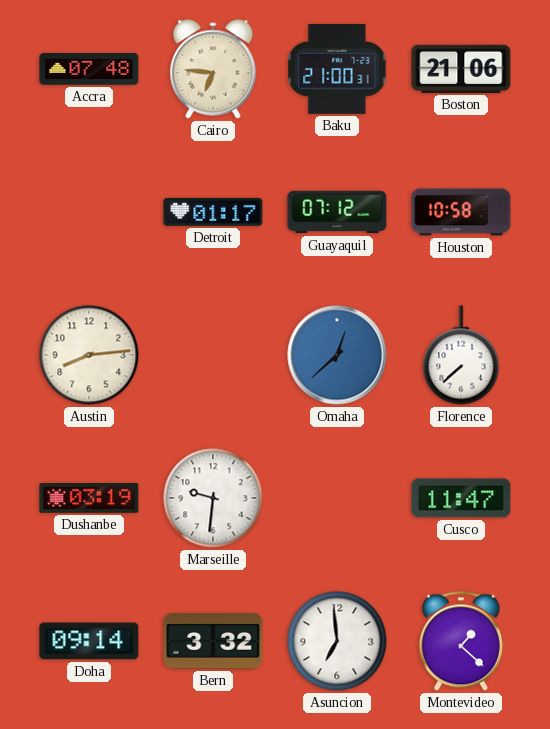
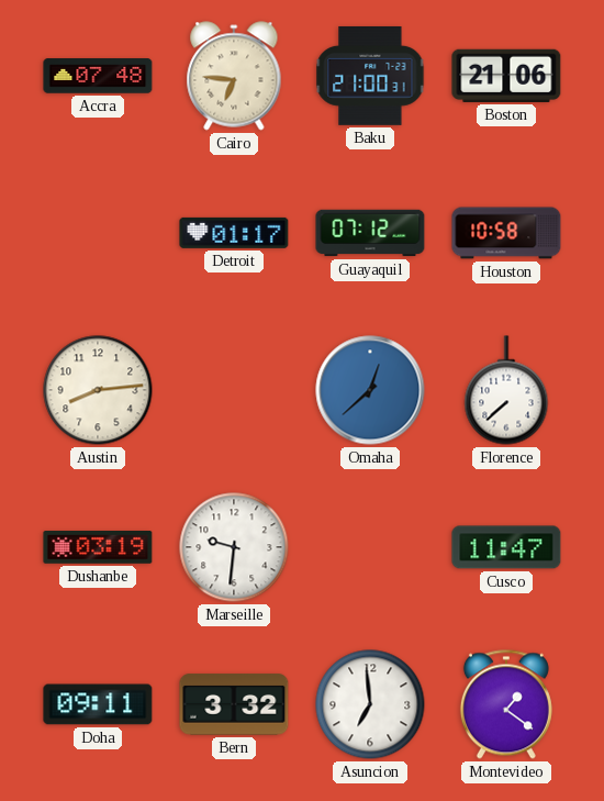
Doha: 09:14 -> 09:11 (98, 704)
Montevideo: 1:22 -> 1:21 (506, 704)
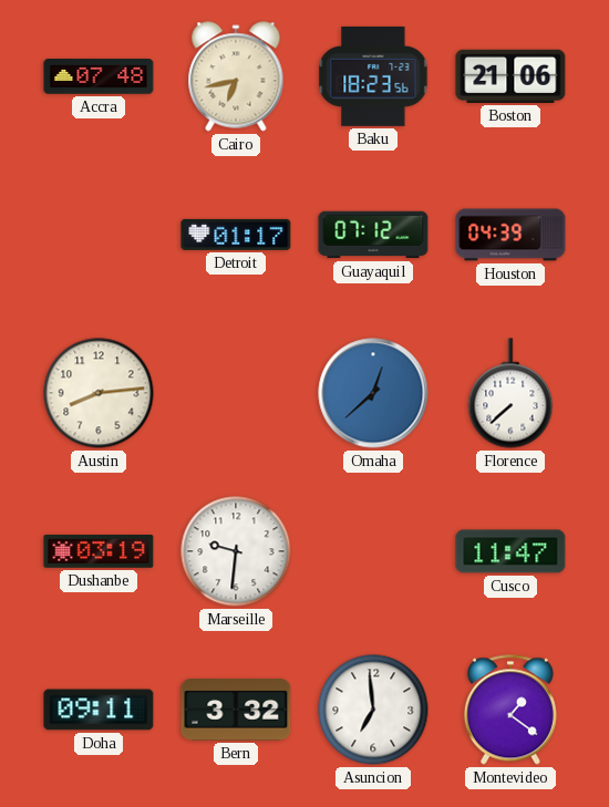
Cairo: 6:46 -> 6:43 (236, 76)
Baku: 21:00 -> 18:23 (373, 76)
Houston: 10:58 -> 04:39 (510, 235)
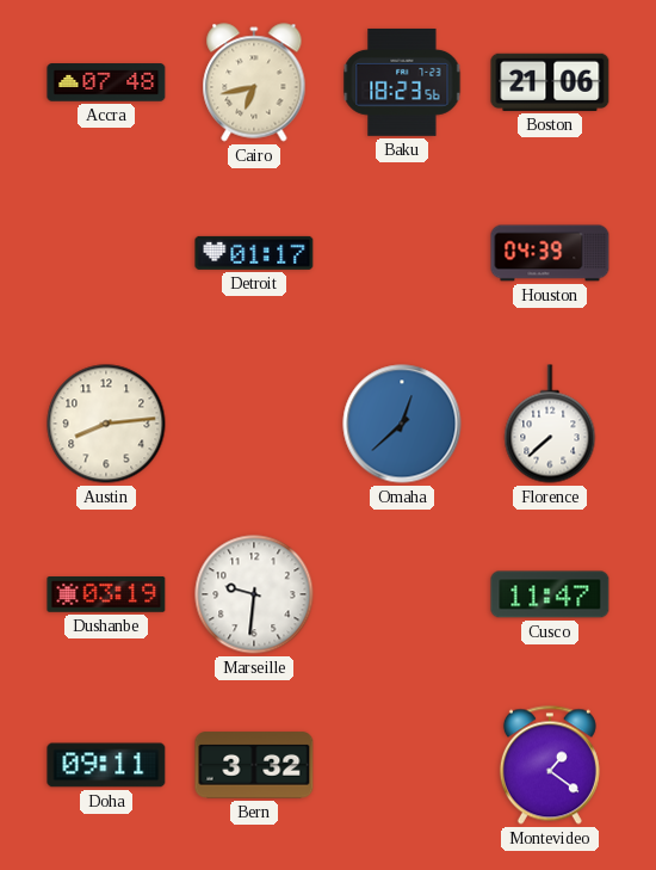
Guayaquil: 07:12 -> none (373, 235)
Asuncion: 6:59 -> none (373, 710)
